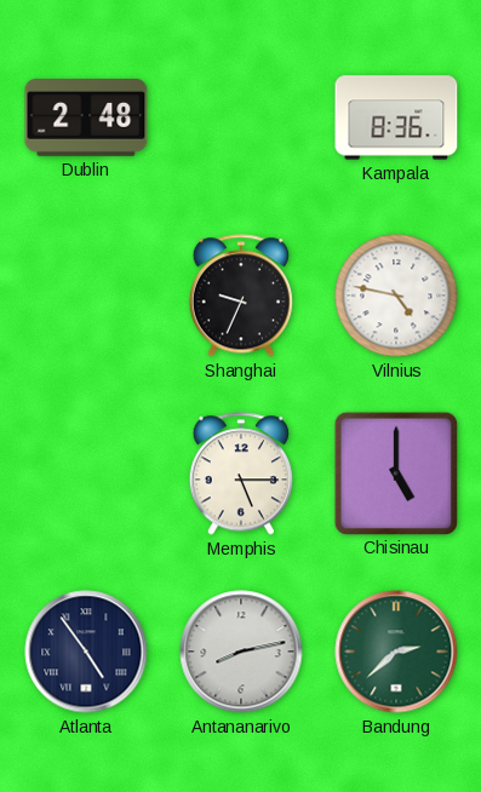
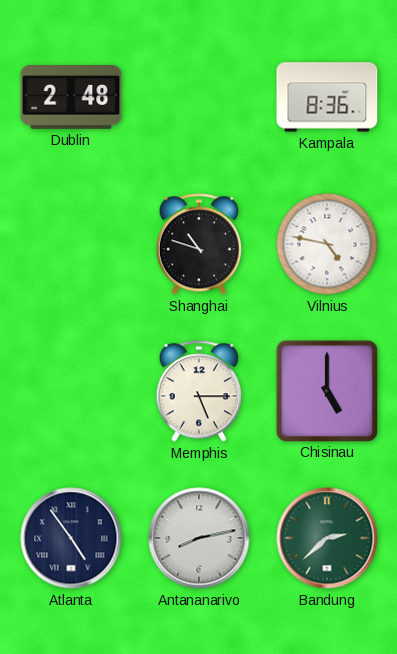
Shanghai: 9:34 -> 10:48 (199, 244)
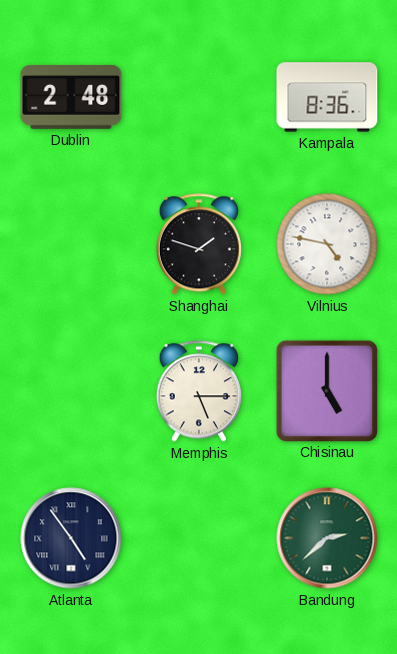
Shanghai: 10:48 -> 1:48 (199, 244)
Antananarivo: 8:13 -> none (199, 538)
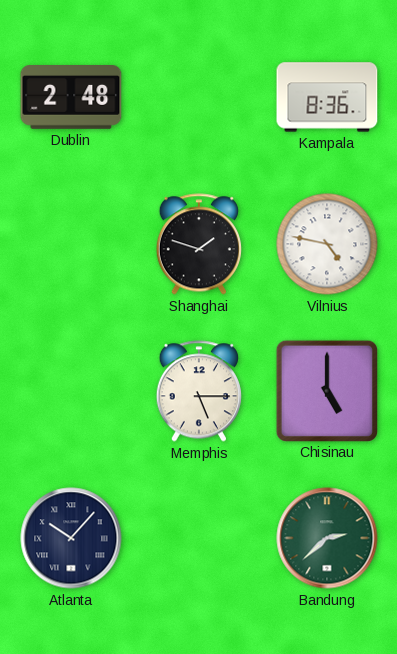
Atlanta: 4:54 -> 10:07 (71, 538)
